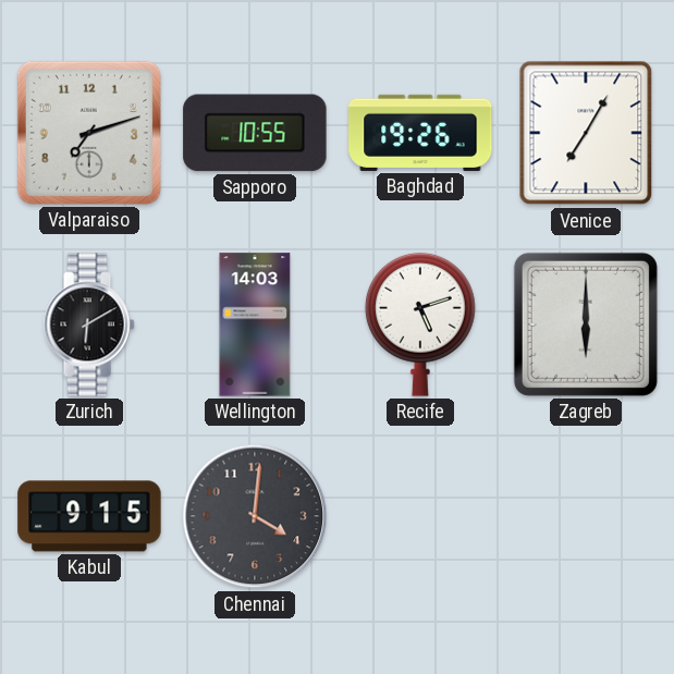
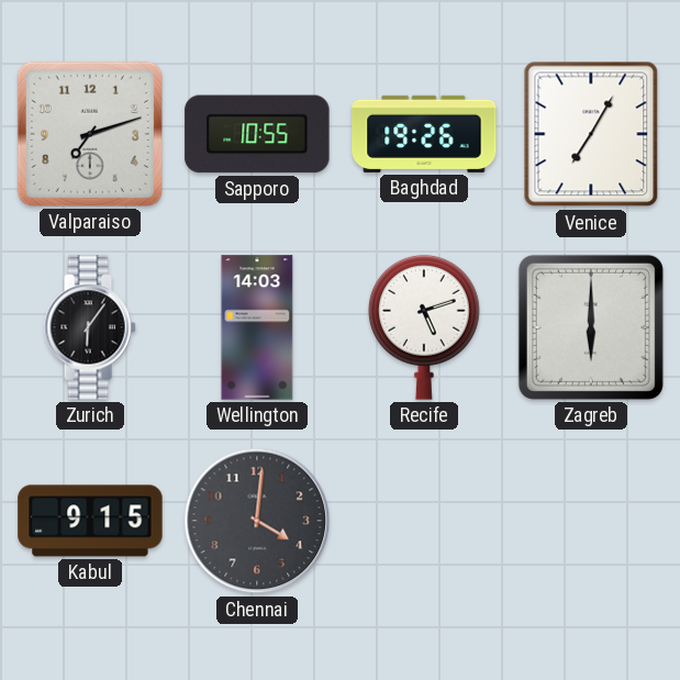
Zurich: 6:10 -> 6:06 (90, 327)
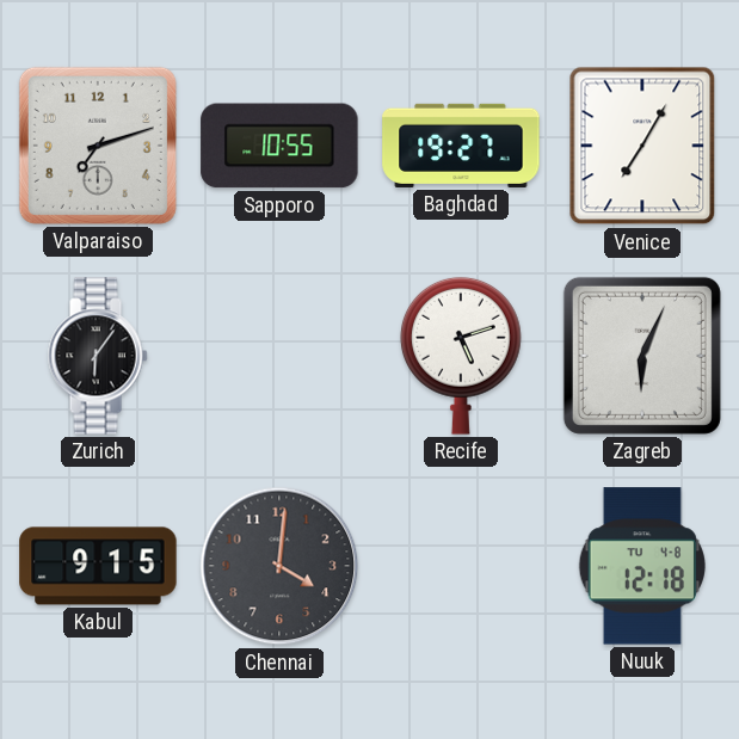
Baghdad: 19:26 -> 19:27 (461, 146)
Wellington: 14:03 -> none (257, 327)
Zagreb: 6:00 -> 6:04 (642, 356)
Nuuk: none -> 12:18 (642, 566)
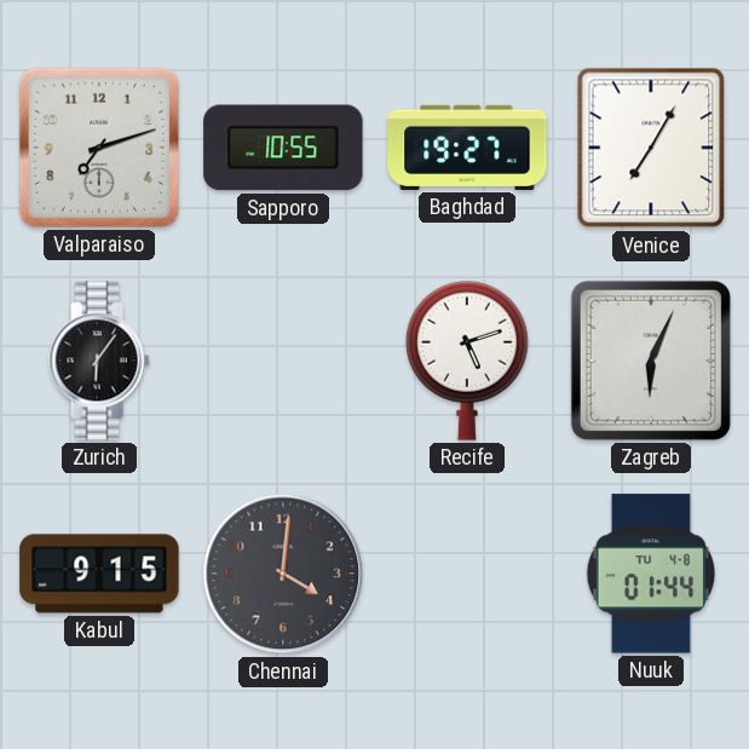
Nuuk: 12:18 -> 01:44 (651, 574)
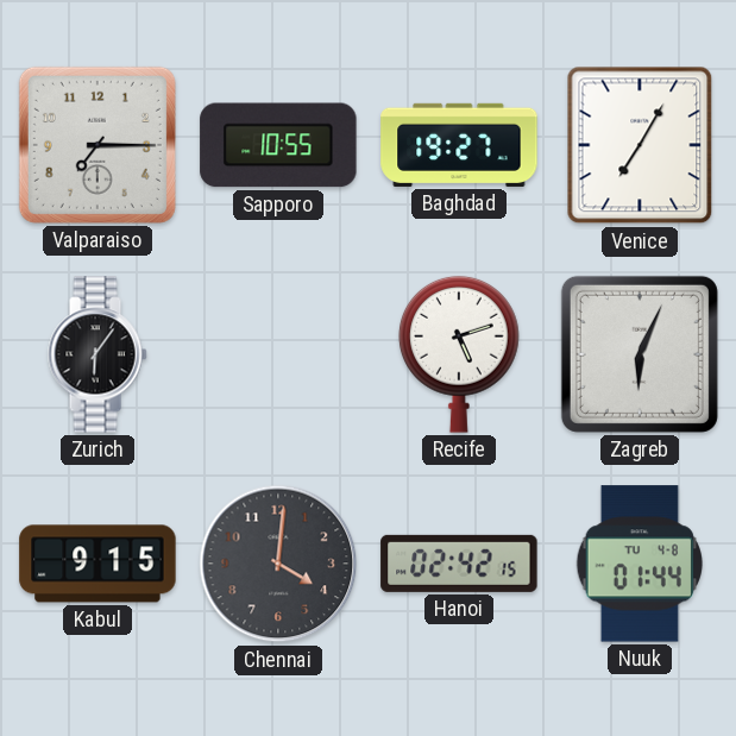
Valparaiso: 7:12 -> 7:15 (97, 145)
Hanoi: none -> 02:42 (459, 564)
